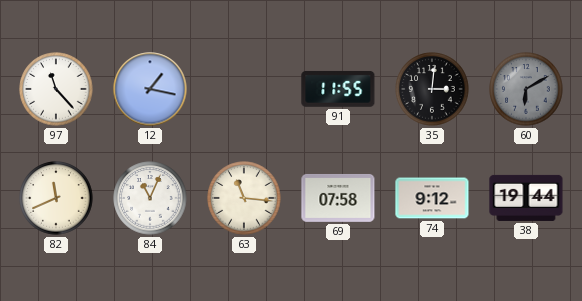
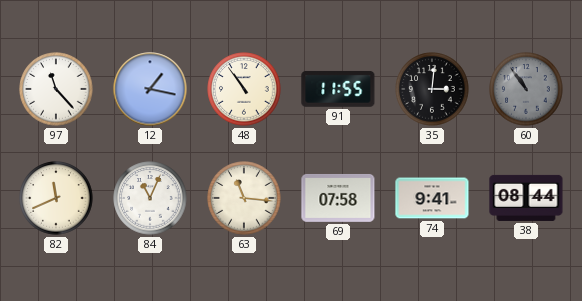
48: none -> 10:54 (244, 89)
60: 6:10 -> 10:54 (526, 89)
74: 9:12 -> 9:41 (432, 198)
38: 19:44 -> 08:44 (526, 198)
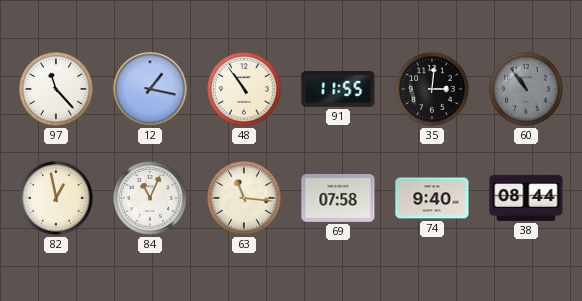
82: 11:41 -> 12:58 (56, 198)
74: 9:41 -> 9:40 (432, 198)
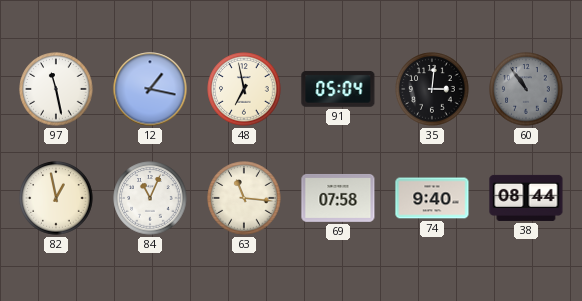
97: 11:23 -> 11:28 (56, 89)
48: 10:54 -> 6:58 (244, 89)
91: 11:55 -> 05:04 (338, 89)
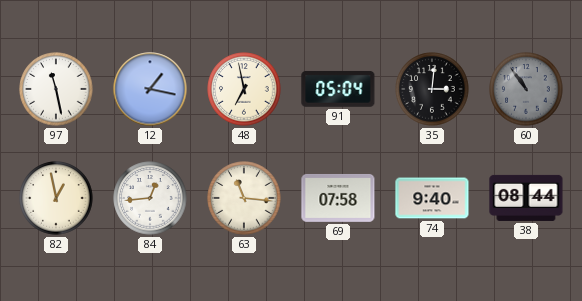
84: 11:04 -> 12:44 (150, 198)
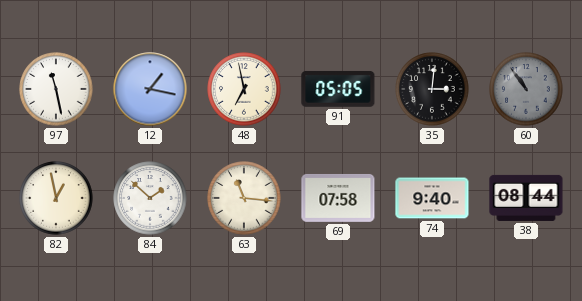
91: 05:04 -> 05:05 (338, 89)
84: 12:44 -> 1:52 (150, 198)
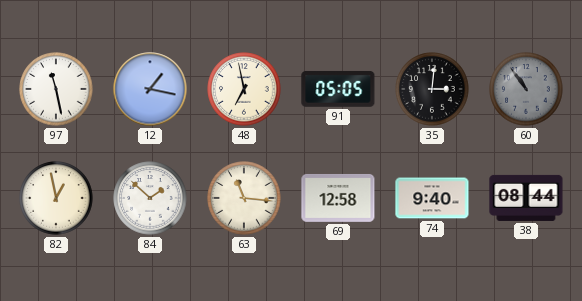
69: 07:58 -> 12:58 (338, 198)
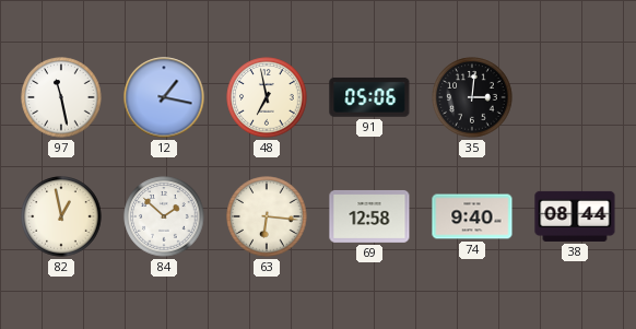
91: 05:05 -> 05:06 (369, 97)
60: 10:54 -> none (526, 89)
63: 11:16 -> 6:16 (267, 216)
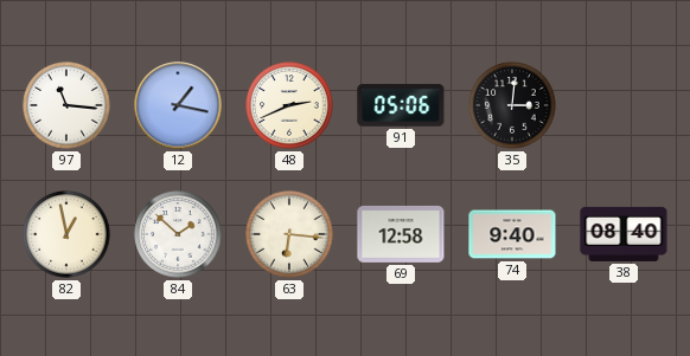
97: 11:28 -> 11:16 (66, 105)
48: 6:58 -> 2:41 (289, 105)
38: 08:44 -> 08:40 (624, 234)
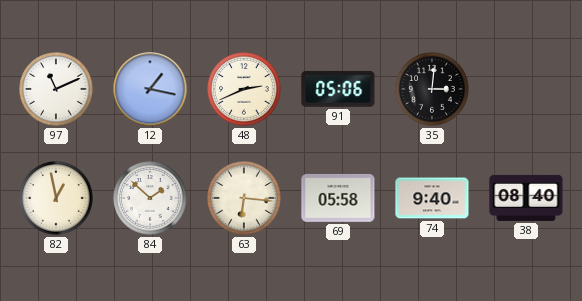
97: 11:16 -> 11:11 (56, 89)
69: 12:58 -> 05:58 (338, 198)
